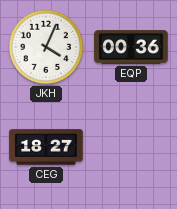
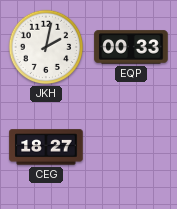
JKH: 4:04 -> 2:02 (46, 47)
EQP: 00:36 -> 00:33 (131, 47)
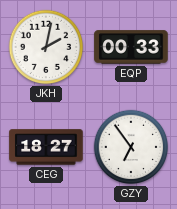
GZY: none -> 6:54 (131, 147)
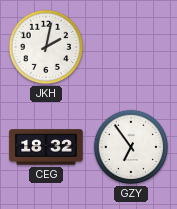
EQP: 00:33 -> none (131, 47)
CEG: 18:27 -> 18:32 (46, 147)
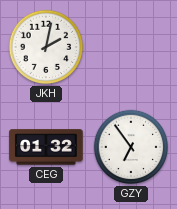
CEG: 18:32 -> 01:32 (46, 147)
